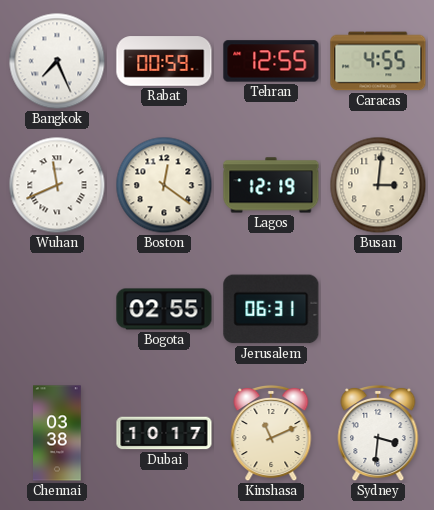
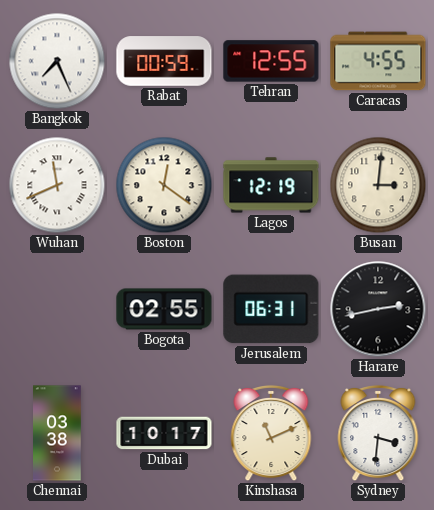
Harare: none -> 2:43 (378, 309)
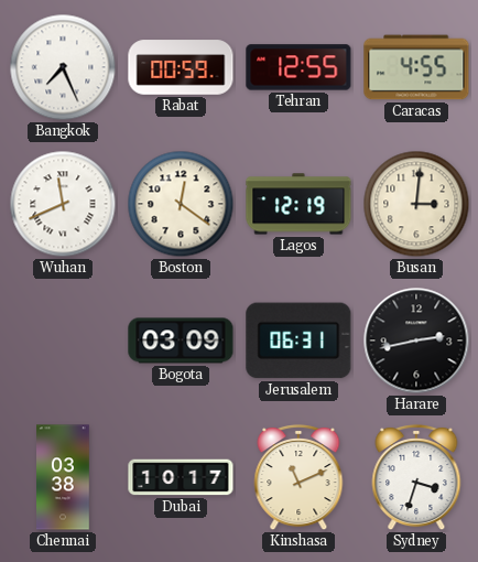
Bogota: 02:55 -> 03:09 (181, 341)
Sydney: 3:31 -> 3:33 (416, 477)
